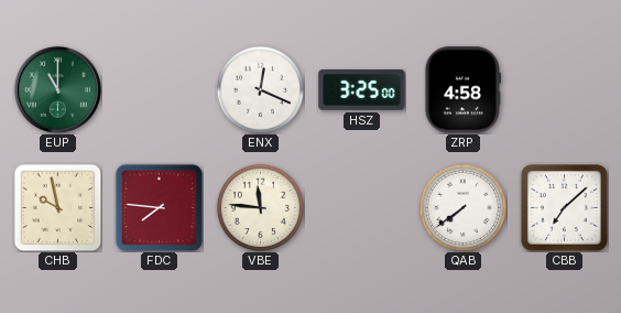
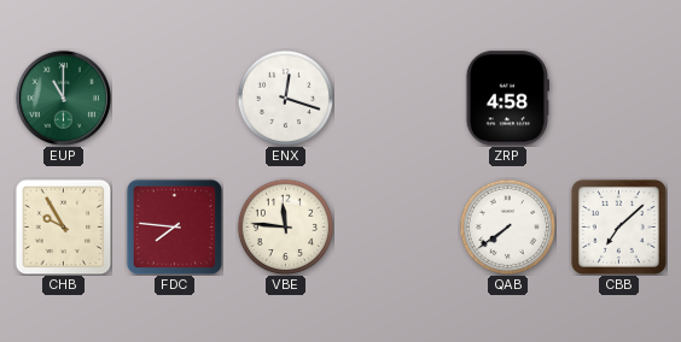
ENX: 12:19 -> 12:18 (285, 98)
HSZ: 3:25 -> none (362, 90)
CHB: 9:58 -> 9:55 (63, 226)
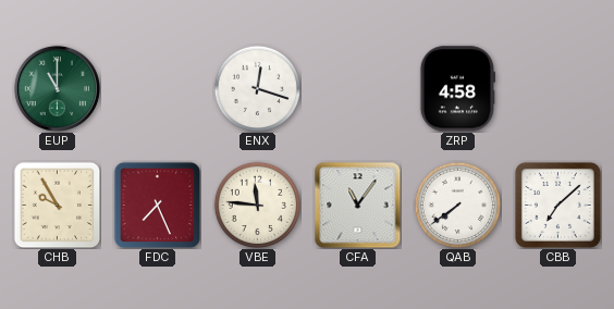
FDC: 7:46 -> 7:26 (157, 205)
CFA: none -> 11:06 (357, 205)
